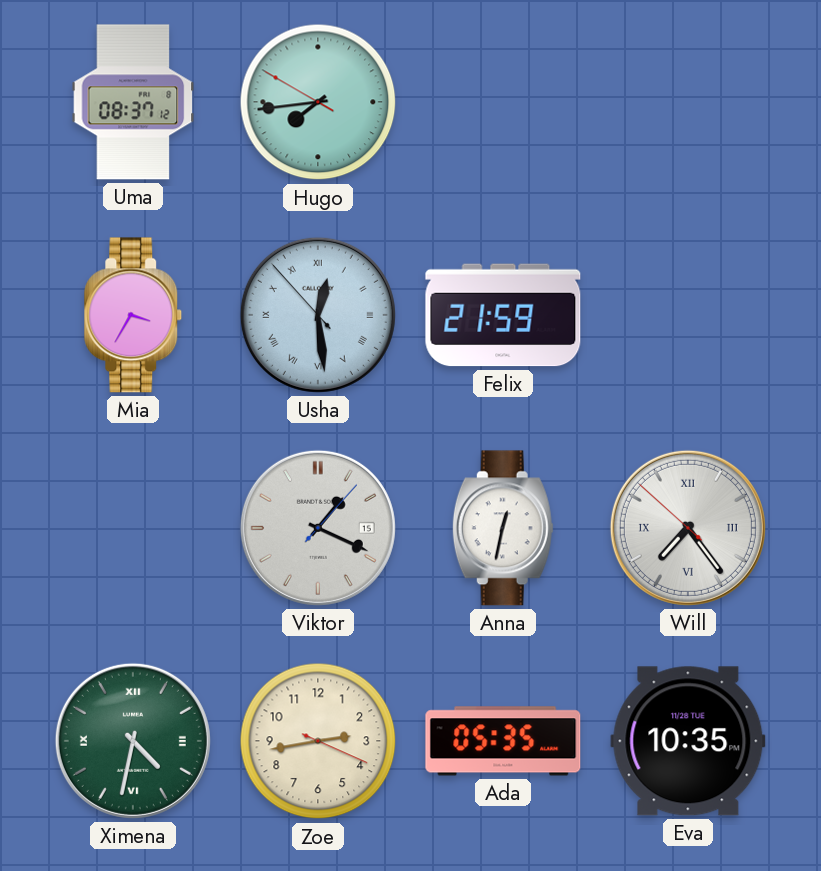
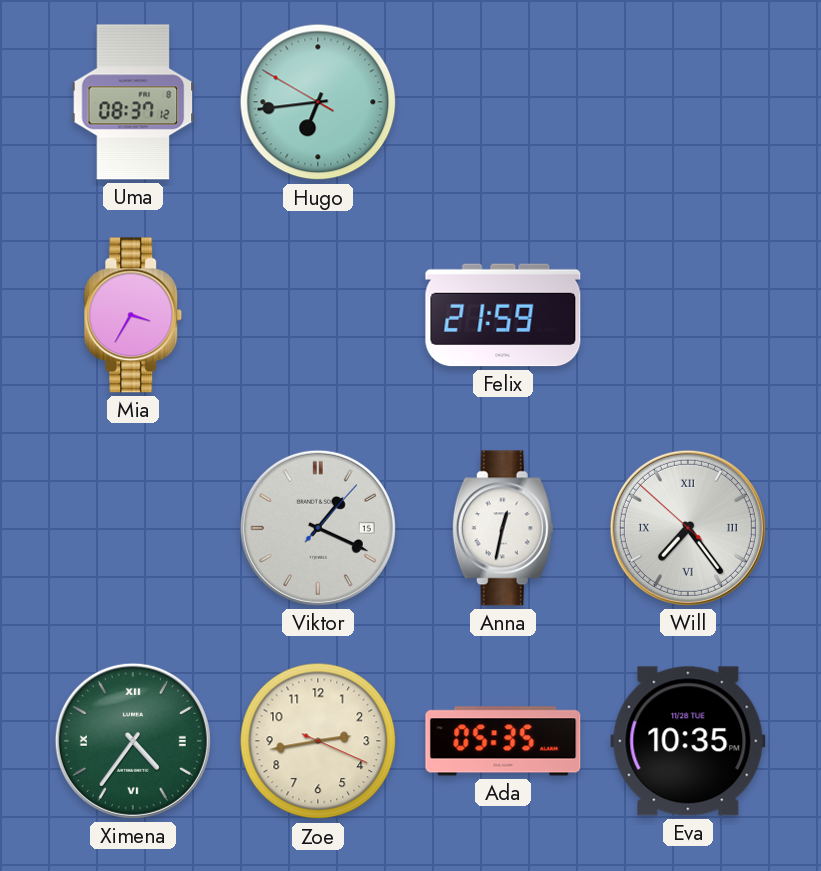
Hugo: 7:43 -> 6:43 (318, 102)
Usha: 12:28 -> none (318, 315)
Ximena: 4:32 -> 4:36 (133, 741)
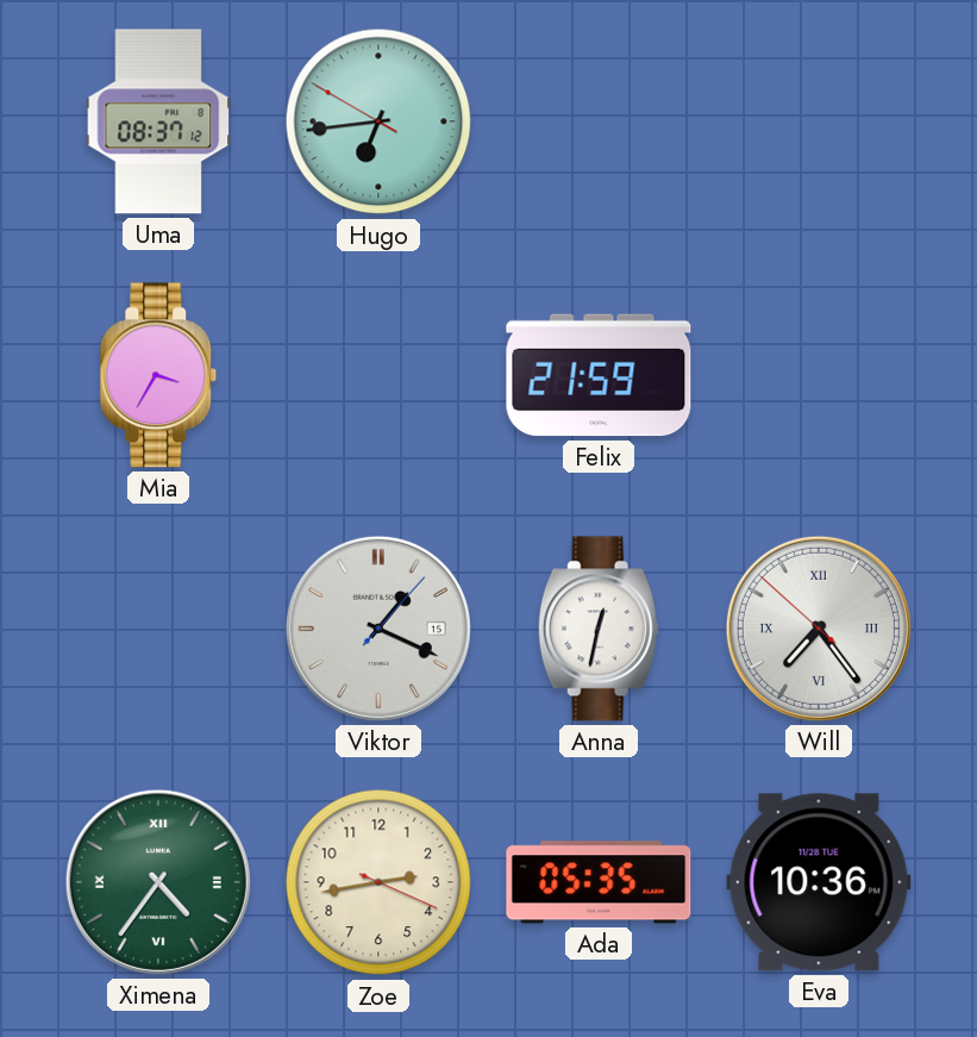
Eva: 10:35 -> 10:36 (819, 882)
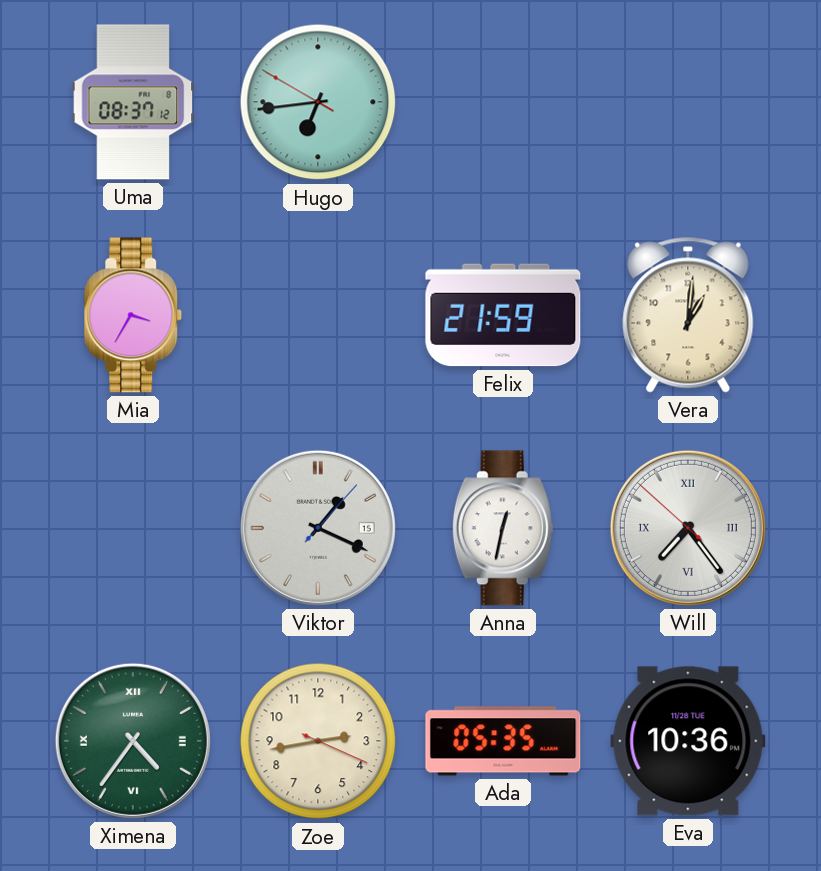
Vera: none -> 1:01 (688, 315)
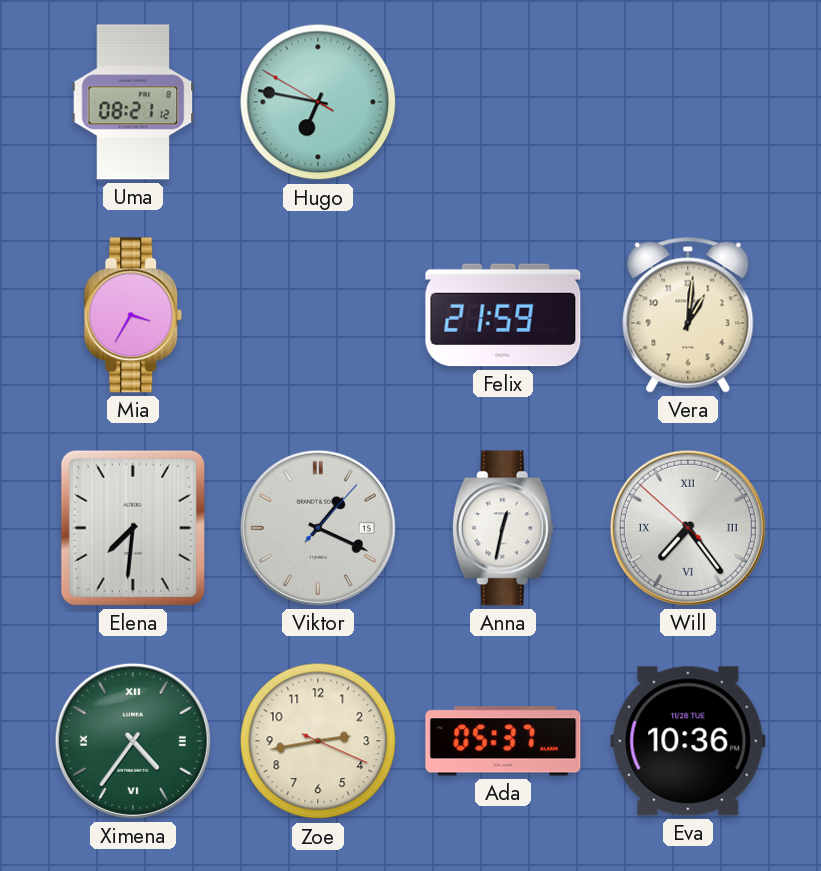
Uma: 08:37 -> 08:21 (133, 102)
Hugo: 6:43 -> 6:46 (318, 102)
Elena: none -> 7:31 (133, 528)
Ada: 05:35 -> 05:37 (503, 741)
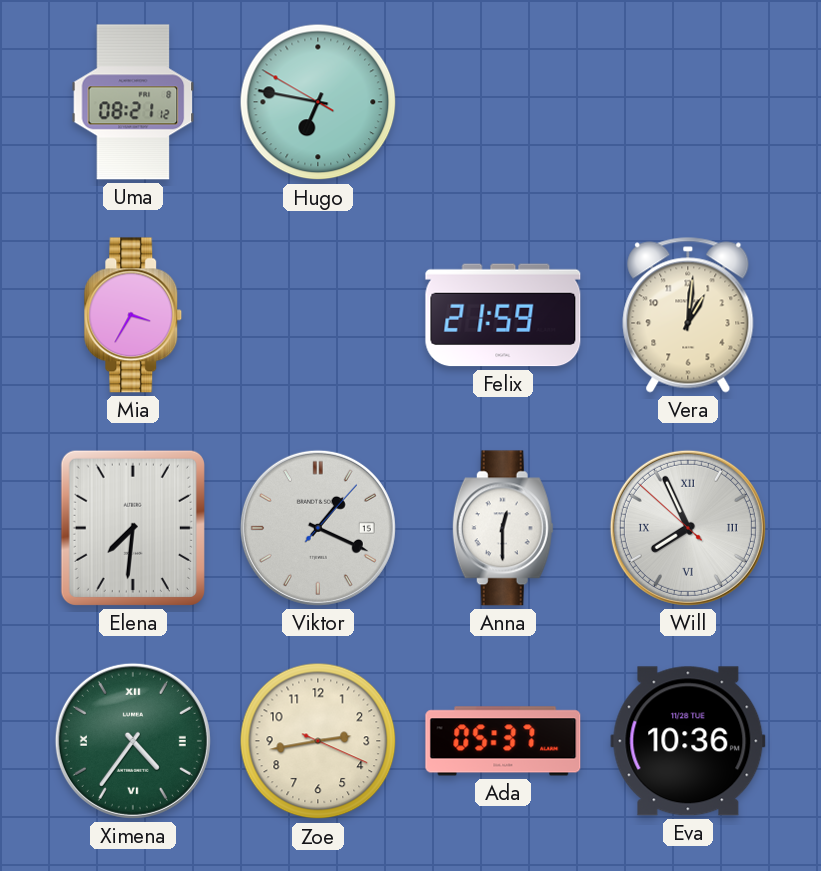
Anna: 12:32 -> 12:30 (503, 528)
Will: 7:23 -> 7:55 (688, 528)
